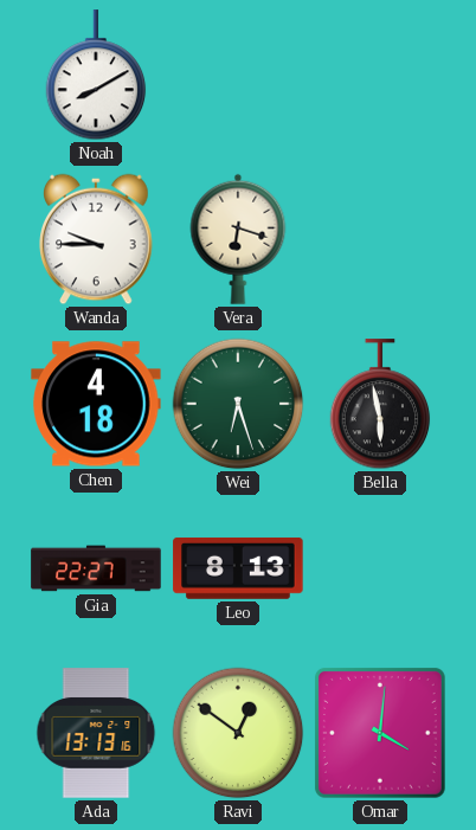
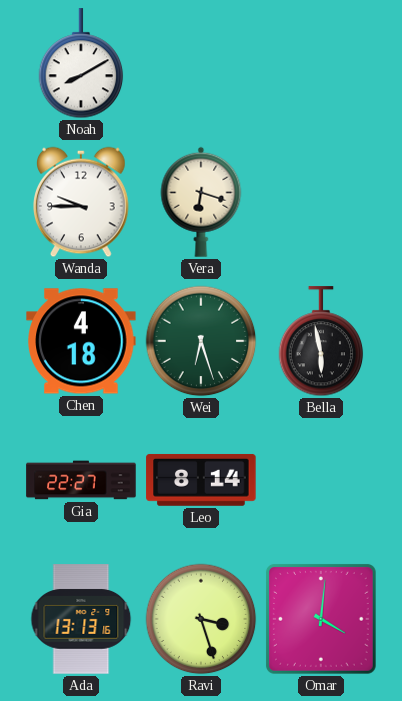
Leo: 8:13 -> 8:14 (201, 480)
Ravi: 12:51 -> 3:27 (201, 619)
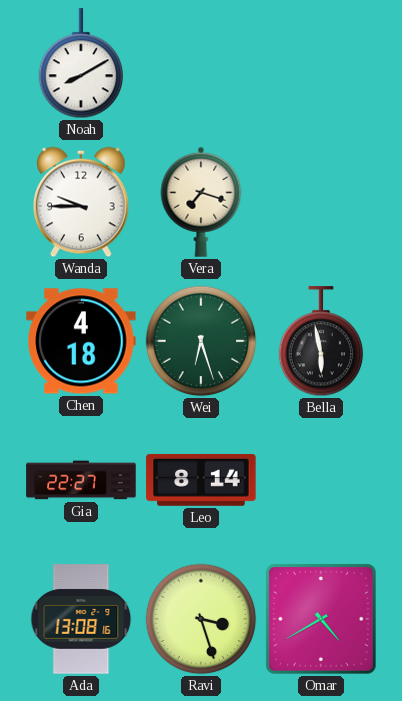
Vera: 6:18 -> 7:18 (201, 202)
Ada: 13:13 -> 13:08 (81, 619)
Omar: 4:01 -> 4:40 (321, 619)
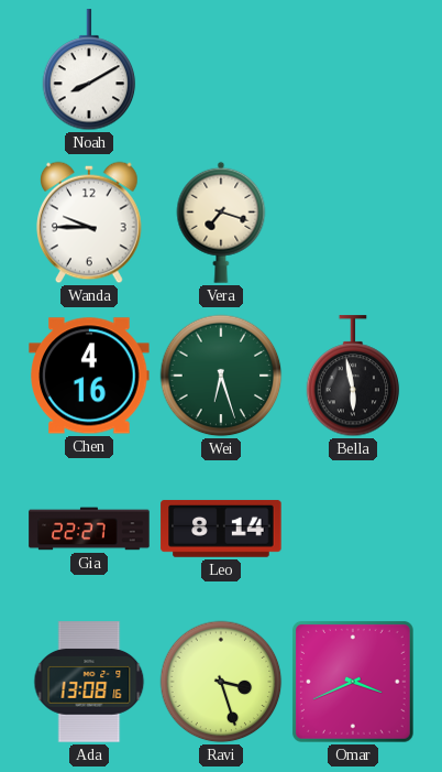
Chen: 4:18 -> 4:16 (89, 376)
Omar: 4:40 -> 3:41 (353, 682)
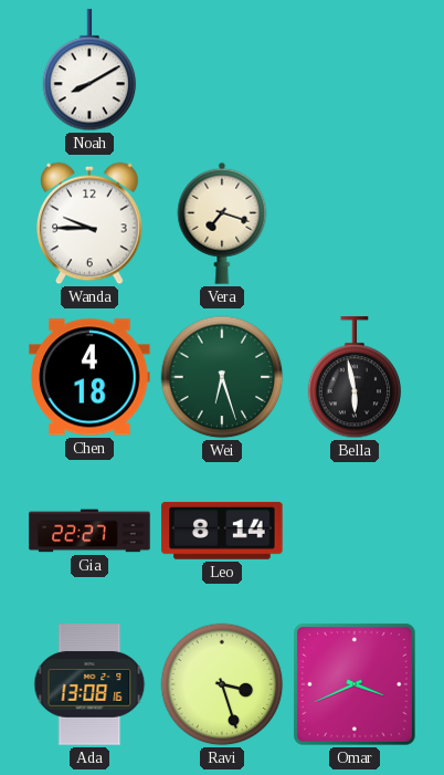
Chen: 4:16 -> 4:18 (89, 377)
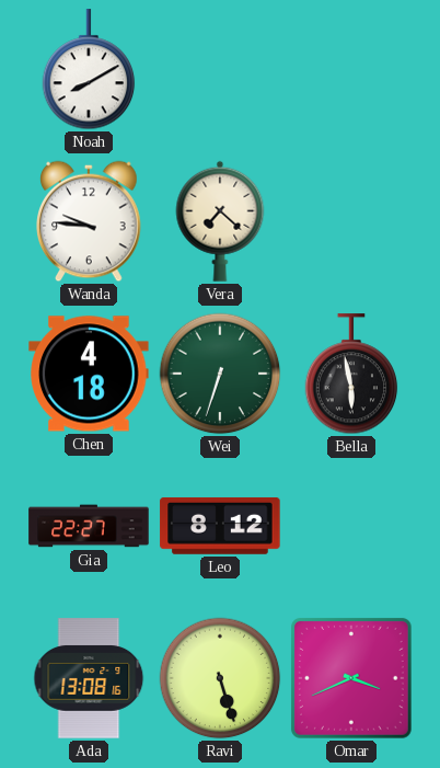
Wanda: 9:45 -> 9:46 (89, 221)
Vera: 7:18 -> 7:22 (220, 221)
Wei: 6:27 -> 6:33 (220, 374)
Leo: 8:14 -> 8:12 (220, 526)
Ravi: 3:27 -> 5:27 (220, 678)
